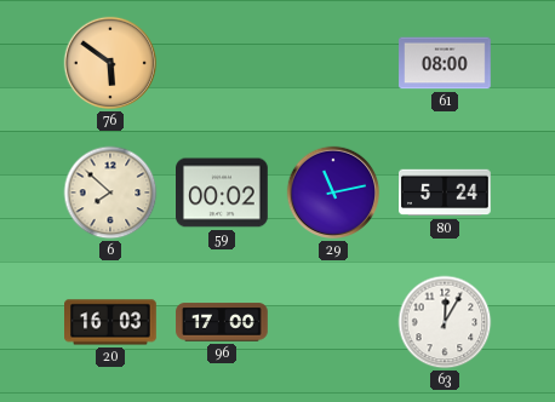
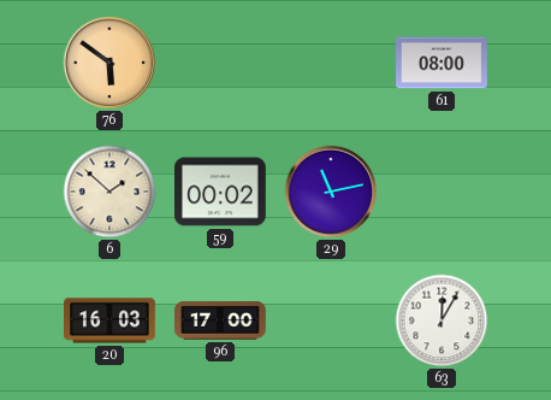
6: 7:52 -> 1:52 (109, 192)
80: 5:24 -> none (446, 193)
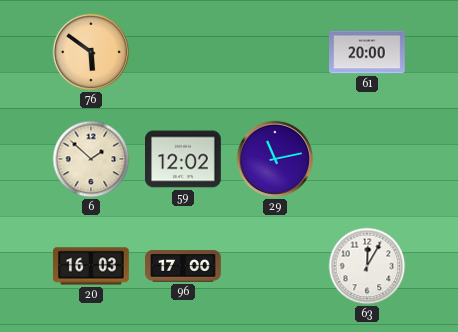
61: 08:00 -> 20:00 (367, 52)
59: 00:02 -> 12:02 (184, 159)
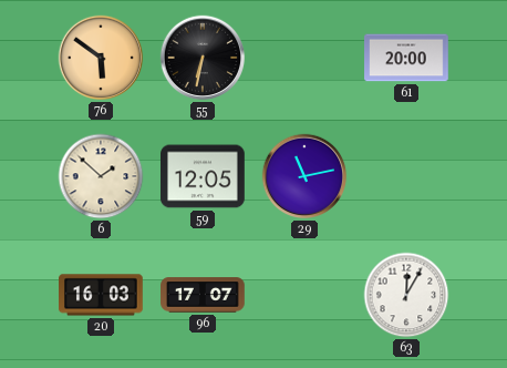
55: none -> 6:32 (203, 58)
59: 12:02 -> 12:05 (204, 176)
96: 17:00 -> 17:07 (203, 295)
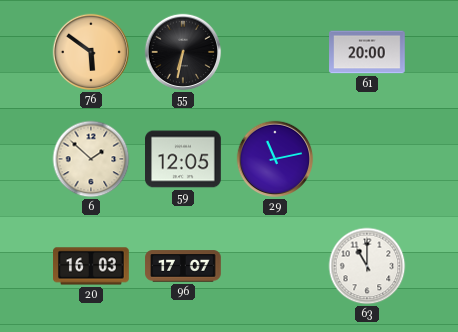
63: 12:05 -> 11:00 (367, 266)
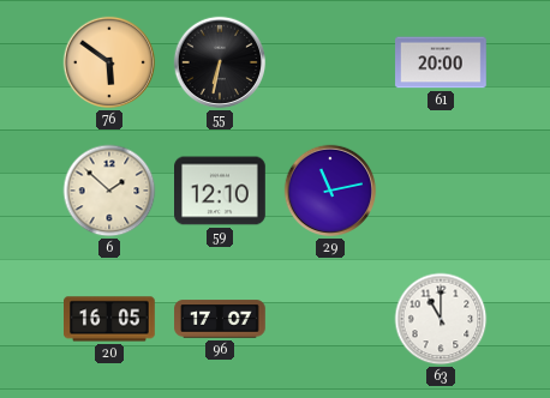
59: 12:05 -> 12:10 (221, 191)
20: 16:03 -> 16:05 (109, 319)
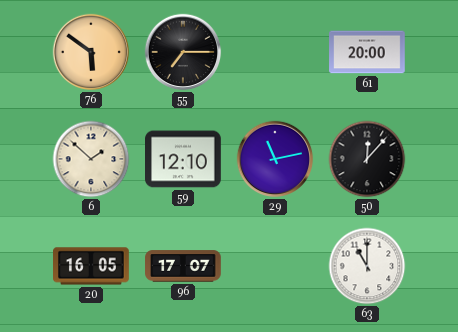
55: 6:32 -> 7:15 (183, 52)
50: none -> 12:07 (367, 159)
